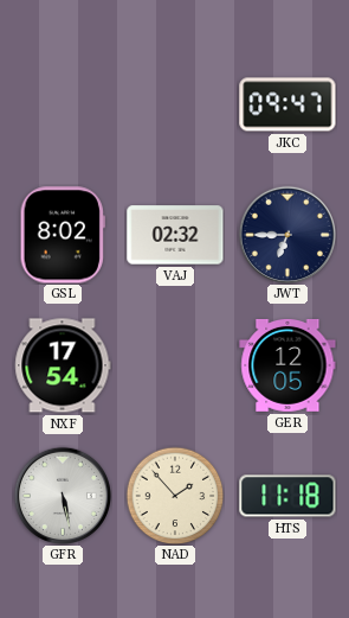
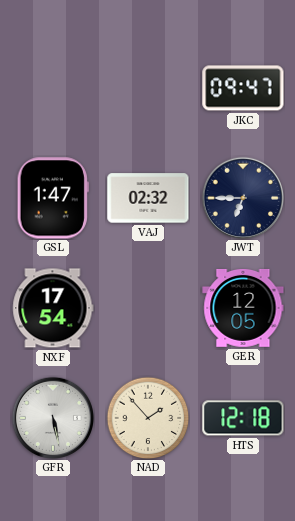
GSL: 8:02 -> 1:47 (53, 198)
HTS: 11:18 -> 12:18 (243, 418)
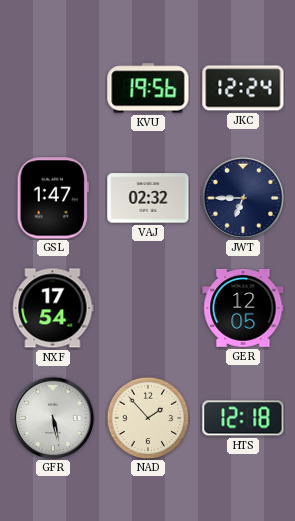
KVU: none -> 19:56 (148, 88)
JKC: 09:47 -> 12:24 (243, 88)
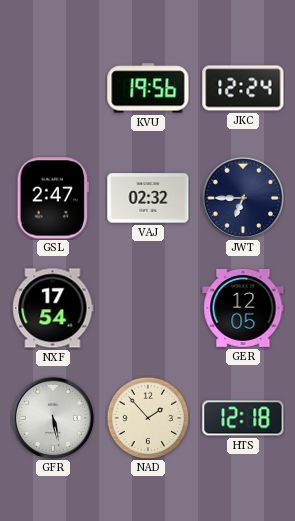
GSL: 1:47 -> 2:47 (53, 198)
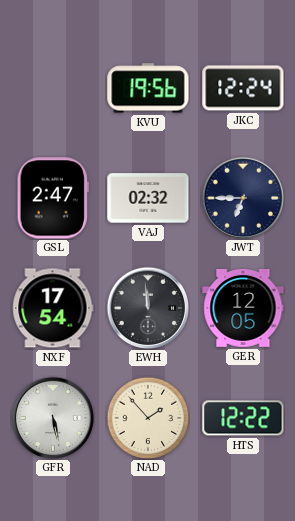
EWH: none -> 11:59 (147, 307)
HTS: 12:18 -> 12:22 (243, 418)
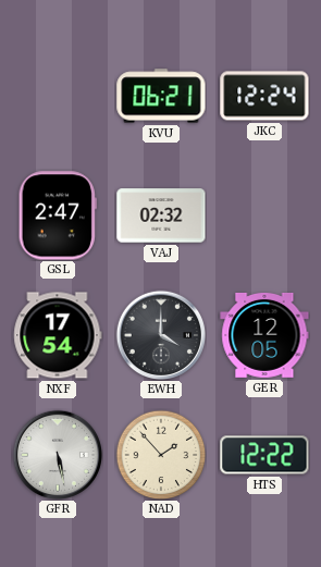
KVU: 19:56 -> 06:21 (161, 96)
JWT: 6:45 -> none (242, 197)
EWH: 11:59 -> 4:00 (160, 334)
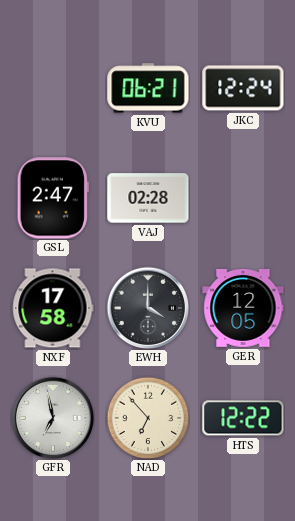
VAJ: 02:32 -> 02:28 (148, 198)
NXF: 17:54 -> 17:58 (53, 308)
GFR: 5:28 -> 6:58 (52, 417)
NAD: 1:53 -> 6:53 (148, 418)
